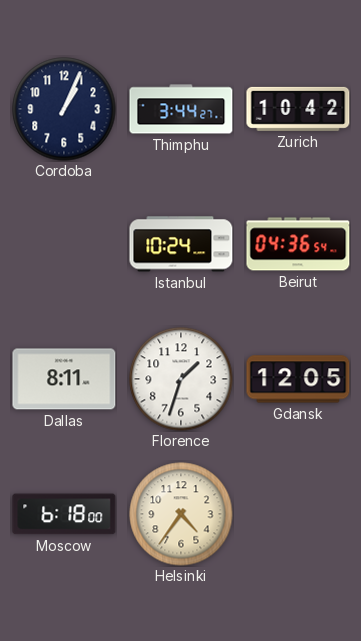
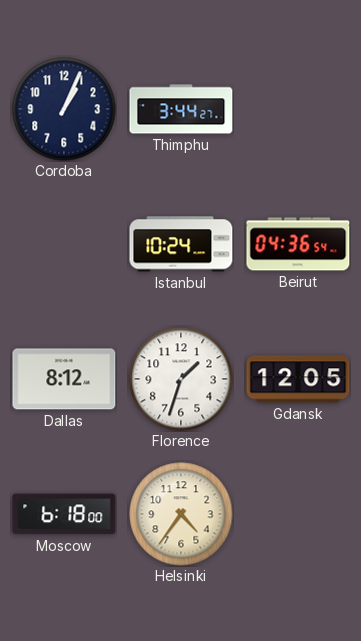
Zurich: 10:42 -> none (298, 109)
Dallas: 8:11 -> 8:12 (64, 379)
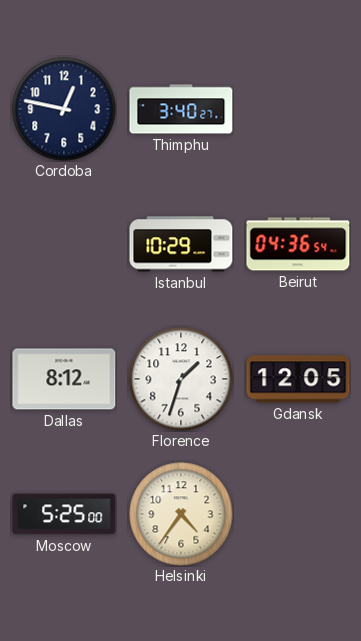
Cordoba: 1:04 -> 12:47 (64, 109)
Thimphu: 3:44 -> 3:40 (181, 109)
Istanbul: 10:24 -> 10:29 (181, 244)
Moscow: 6:18 -> 5:25 (64, 514)
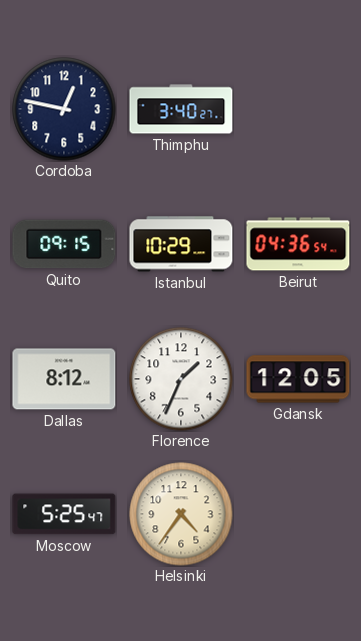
Quito: none -> 09:15 (64, 244)
Florence: 1:33 -> 1:34 (181, 379)
Moscow: 5:25:00 -> 5:25:47 (64, 514)
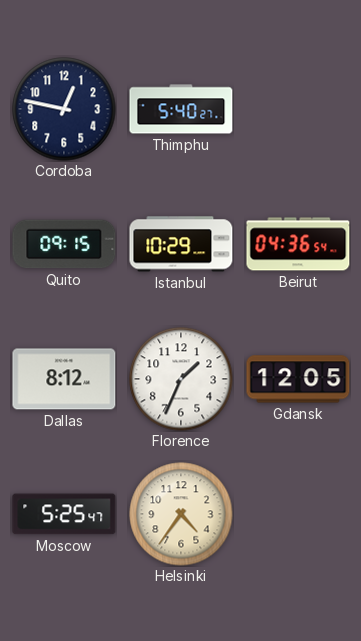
Thimphu: 3:40 -> 5:40 (181, 109)
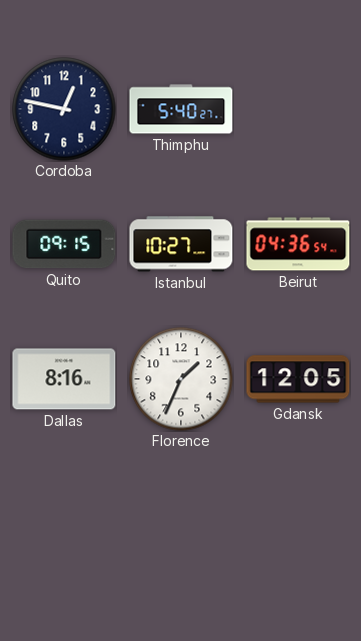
Istanbul: 10:29 -> 10:27 (181, 244)
Dallas: 8:12 -> 8:16 (64, 379)
Moscow: 5:25 -> none (64, 514)
Helsinki: 4:36 -> none (181, 514)
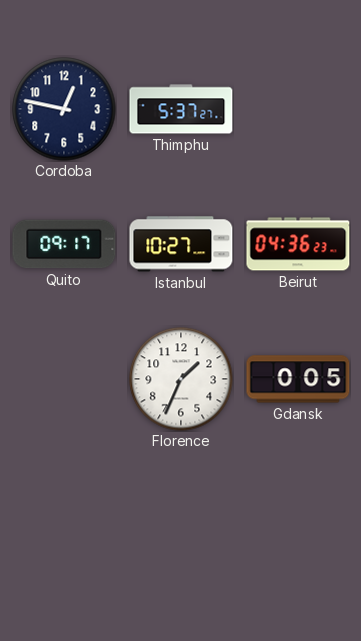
Thimphu: 5:40 -> 5:37 (181, 109)
Quito: 09:15 -> 09:17 (64, 244)
Beirut: 04:36:54 -> 04:36:23 (298, 244)
Dallas: 8:16 -> none (64, 379)
Gdansk: 12:05 -> 0:05 (298, 379)
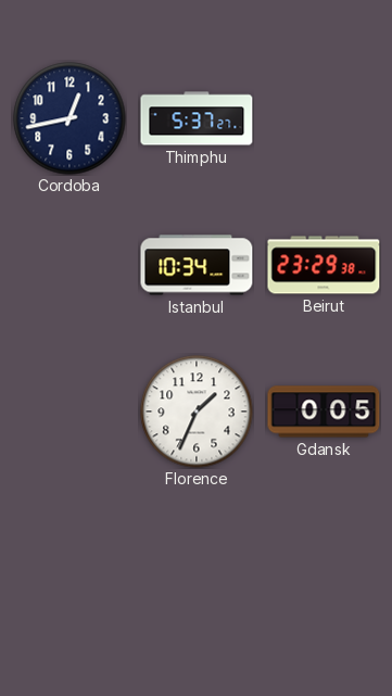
Cordoba: 12:47 -> 12:43 (69, 118)
Quito: 09:17 -> none (64, 244)
Istanbul: 10:27 -> 10:34 (197, 265)
Beirut: 04:36 -> 23:29 (324, 265)
